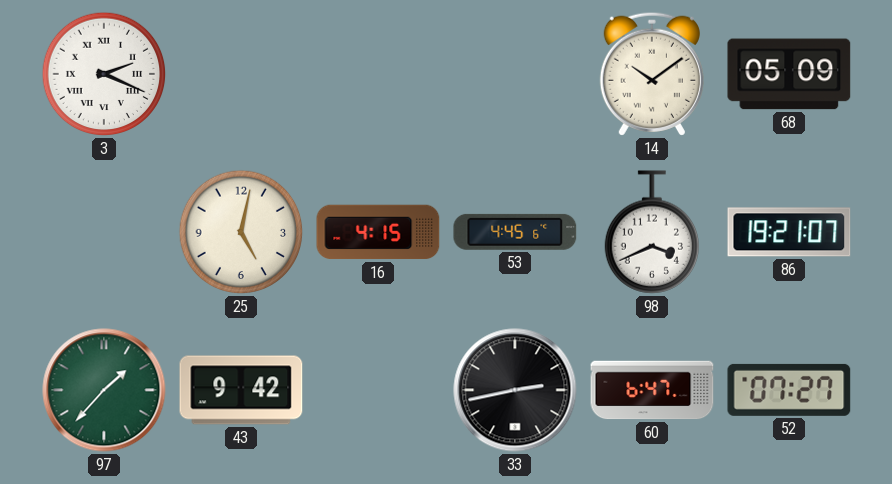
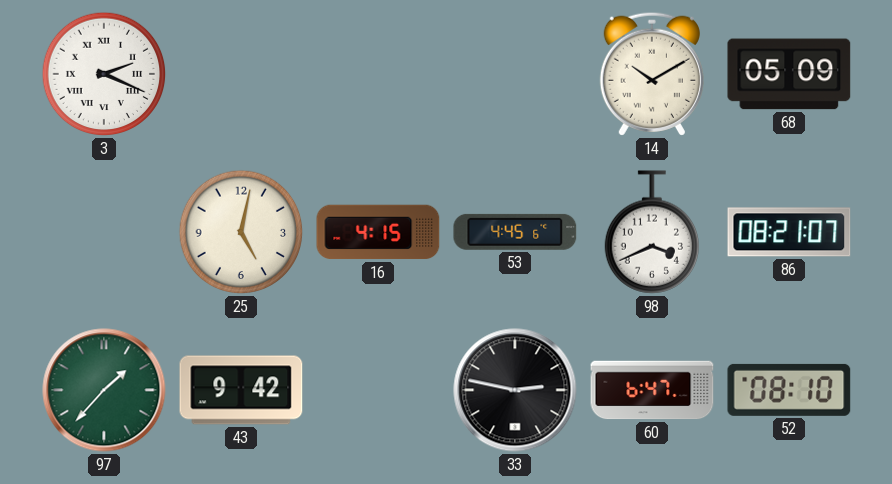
14: 10:09 -> 10:10 (652, 74)
86: 19:21 -> 08:21 (789, 232)
33: 2:43 -> 2:47 (515, 390)
52: 07:27 -> 08:10 (789, 390)
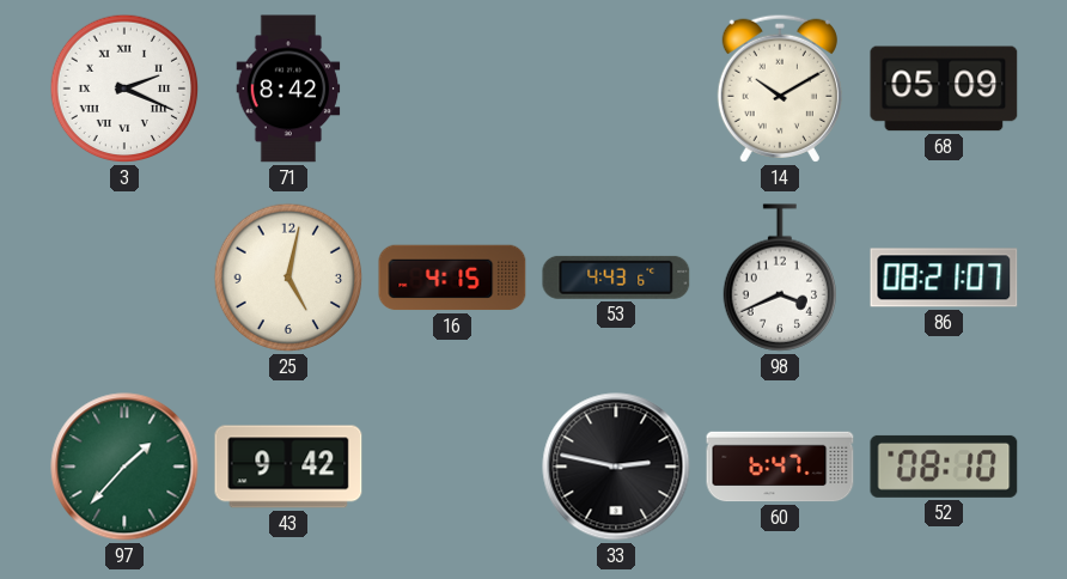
71: none -> 8:42 (288, 89)
53: 4:45 -> 4:43 (616, 278)
